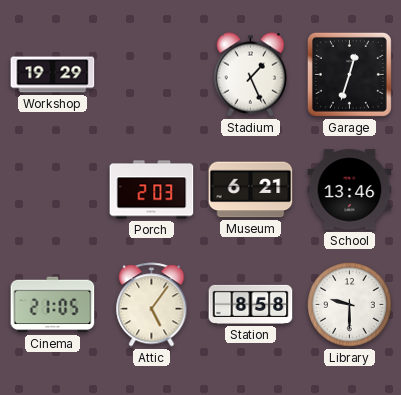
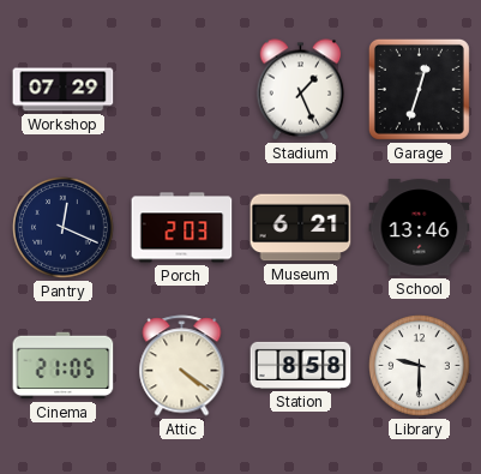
Workshop: 19:29 -> 07:29 (64, 90)
Pantry: none -> 12:19 (64, 228)
Attic: 5:06 -> 4:21 (182, 366)
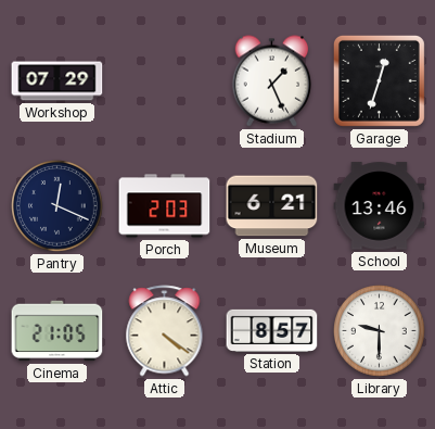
Station: 8:58 -> 8:57 (272, 330)
